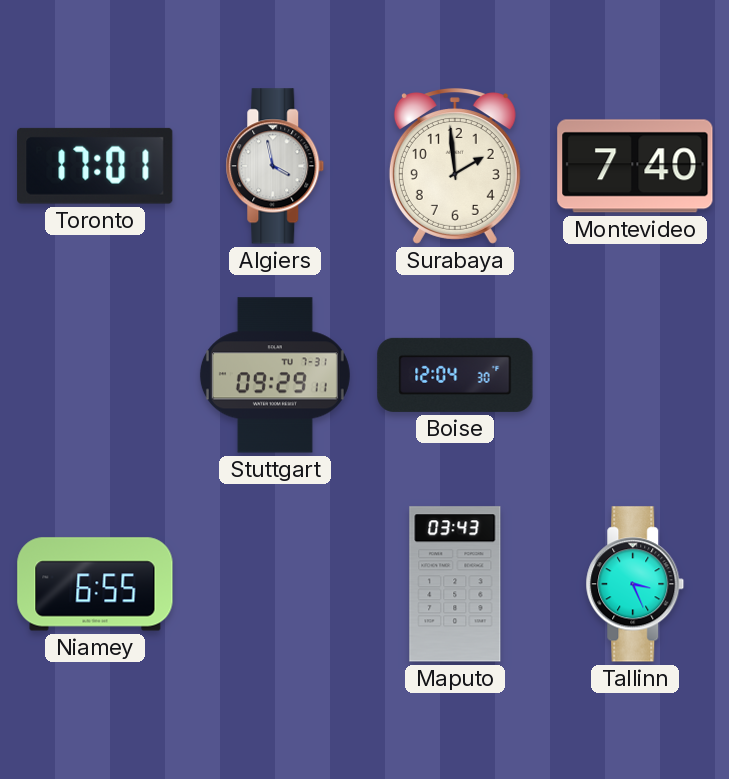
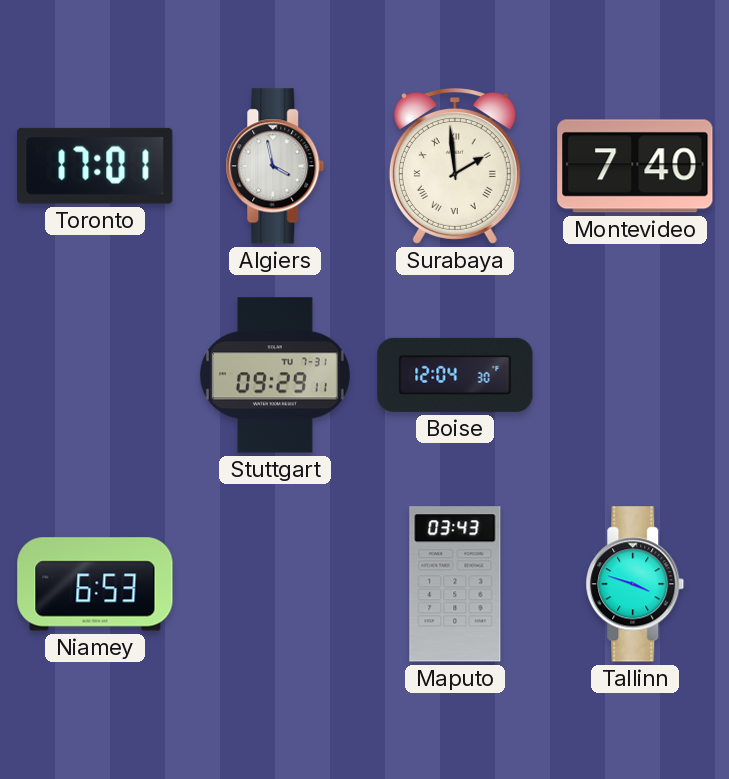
Surabaya numerals: Arabic -> Roman (455, 166)
Niamey: 6:55 -> 6:53 (95, 584)
Tallinn: 3:26 -> 3:48 (635, 584)
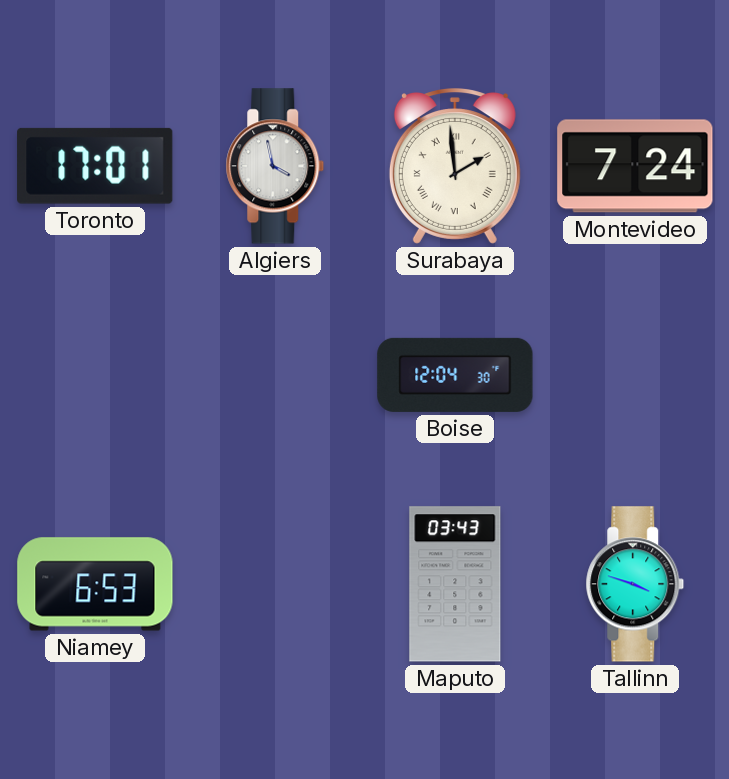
Montevideo: 7:40 -> 7:24 (635, 166)
Stuttgart: 09:29 -> none (275, 375)
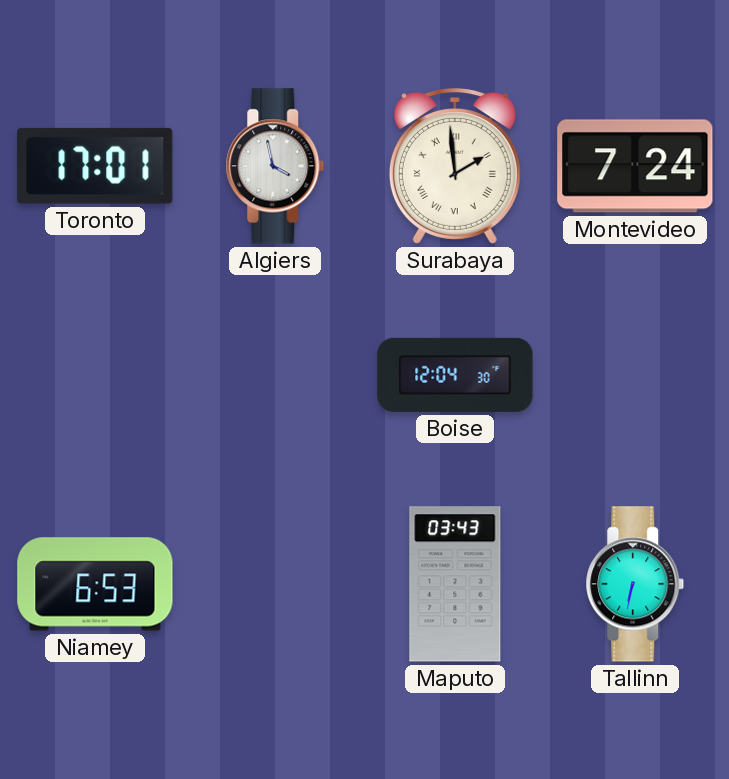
Tallinn: 3:48 -> 6:32 (635, 584)
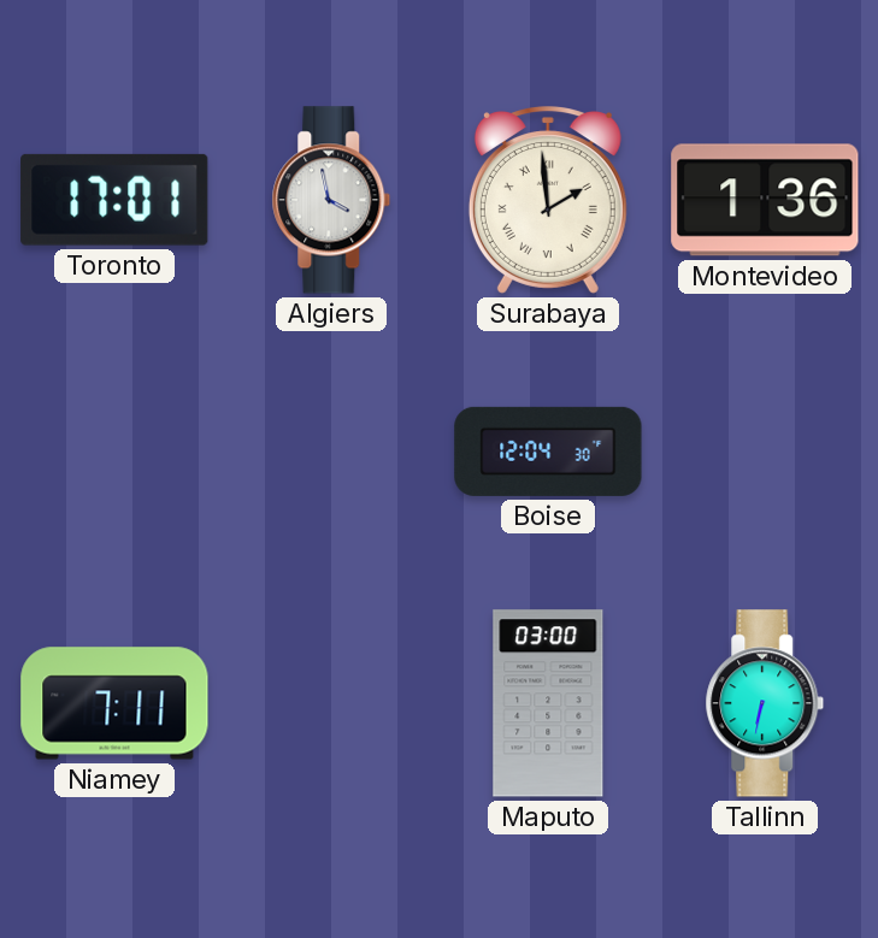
Montevideo: 7:24 -> 1:36 (765, 200)
Niamey: 6:53 -> 7:11 (114, 703)
Maputo: 03:43 -> 03:00 (548, 703)
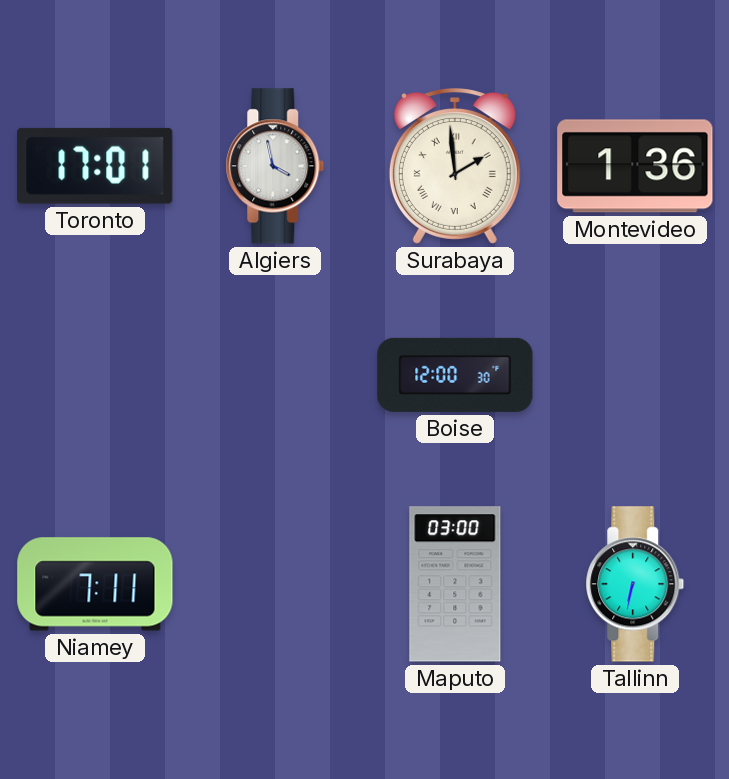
Boise: 12:04 -> 12:00 (455, 375)
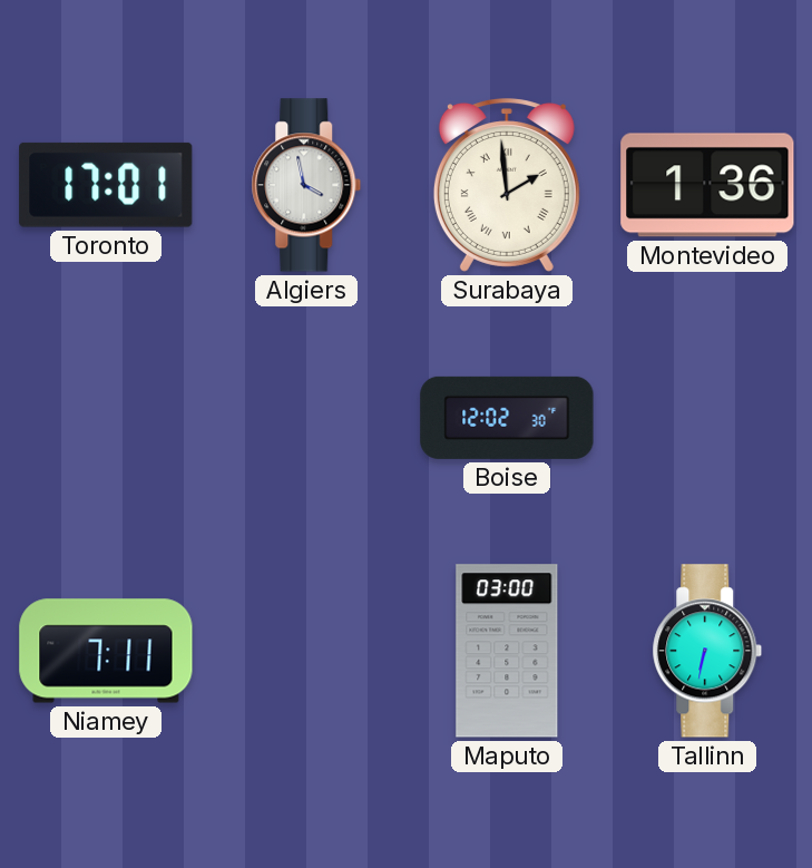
Boise: 12:00 -> 12:02 (507, 418)
